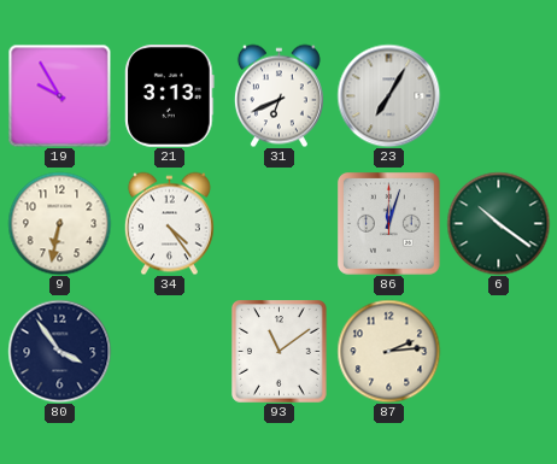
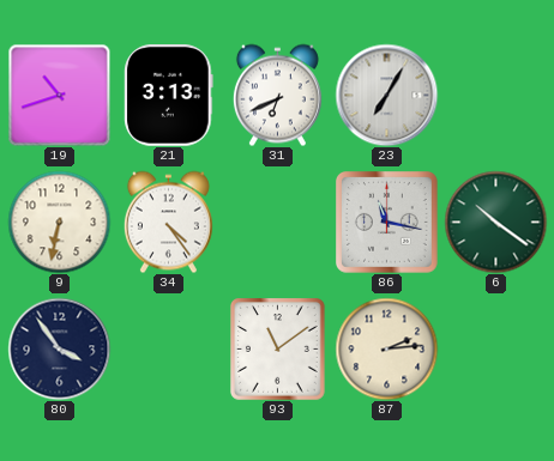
19: 9:55 -> 10:42 (59, 95)
86: 12:03 -> 11:17 (387, 223)
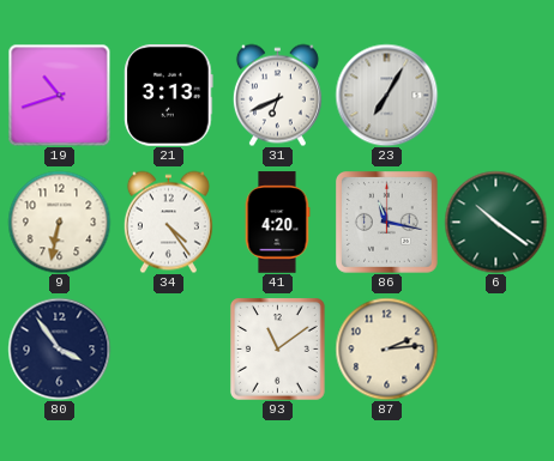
41: none -> 4:20 (277, 223)
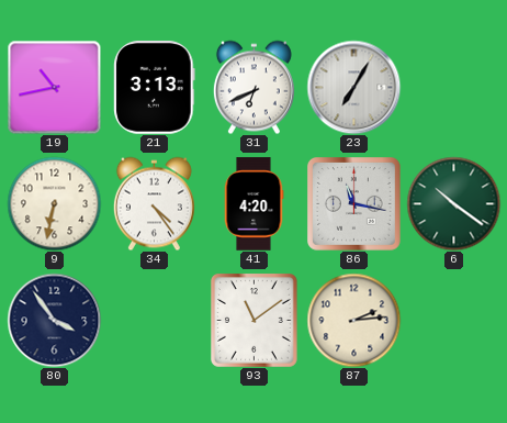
19: 10:42 -> 10:43 (54, 87)
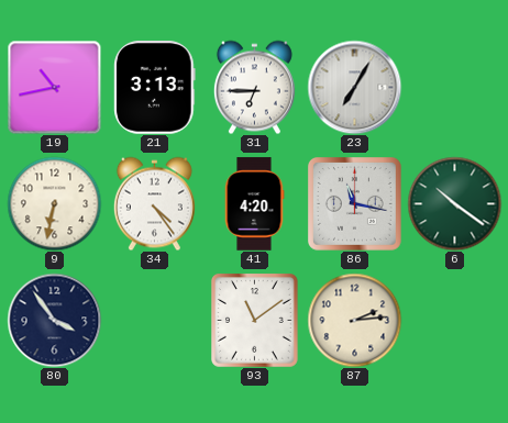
31: 6:41 -> 6:45 (254, 87)
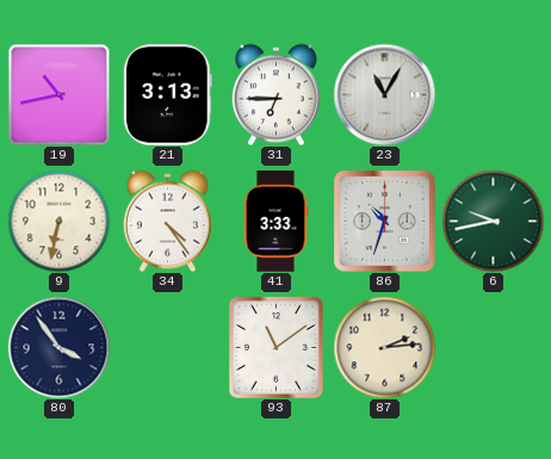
23: 7:05 -> 11:05 (384, 94)
41: 4:20 -> 3:33 (275, 222)
86: 11:17 -> 10:33 (385, 222)
6: 10:21 -> 9:43 (493, 221)
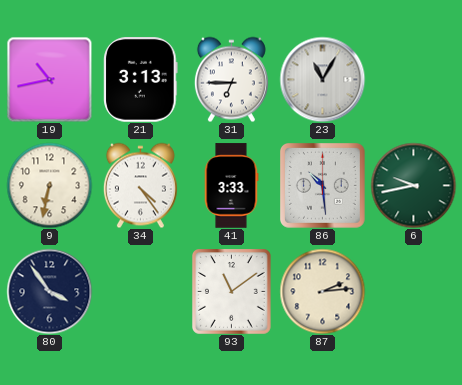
86: 10:33 -> 10:29 (323, 186)
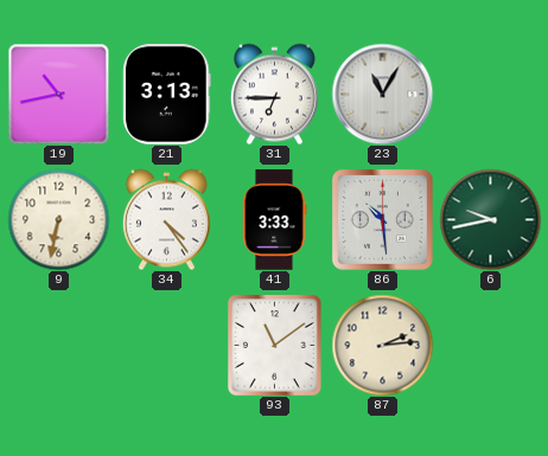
80: 3:54 -> none (49, 291)
